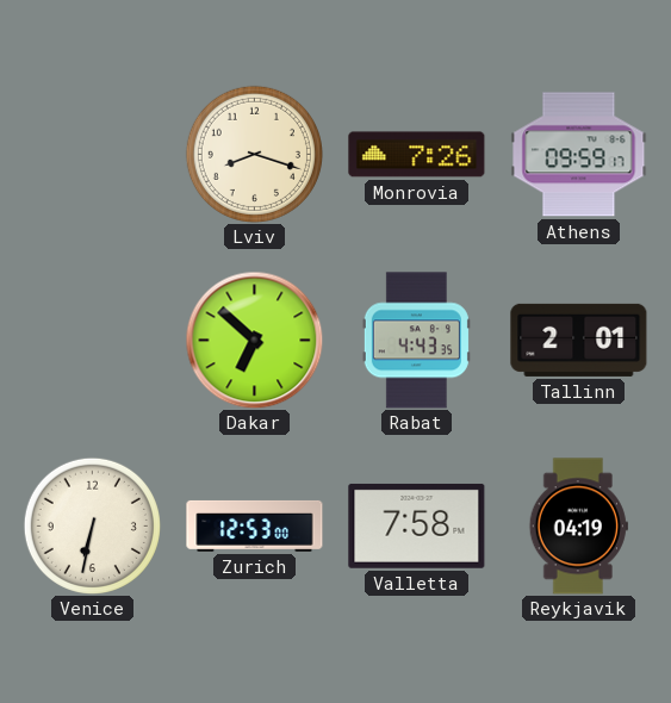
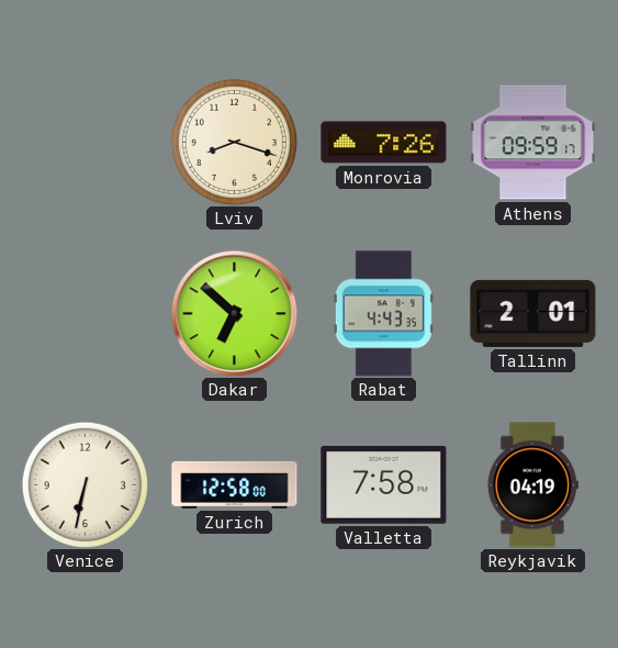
Zurich: 12:53 -> 12:58 (235, 484)
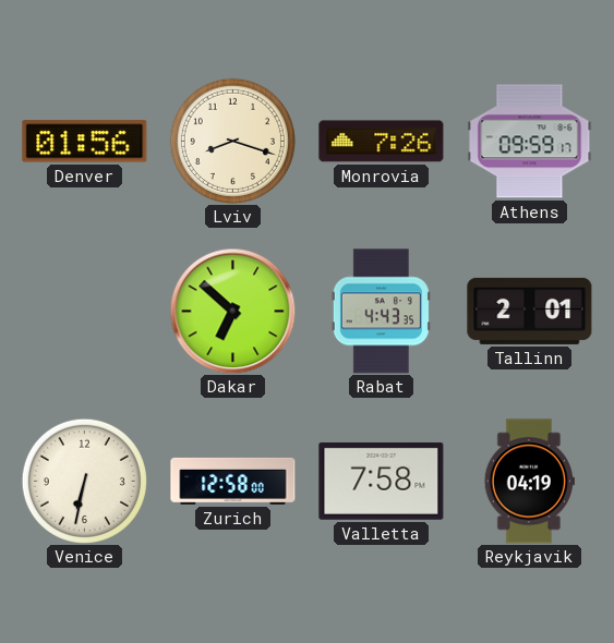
Denver: none -> 01:56 (85, 142)
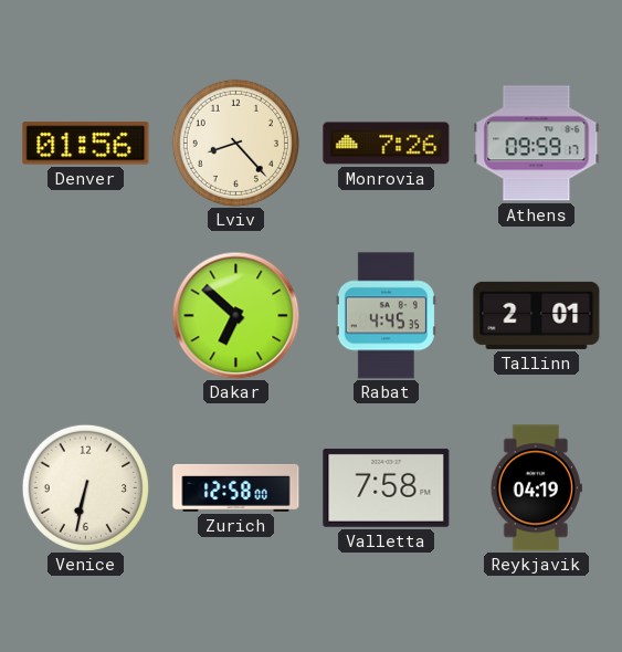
Lviv: 8:18 -> 8:23 (235, 143)
Rabat: 4:43 -> 4:45 (386, 316)
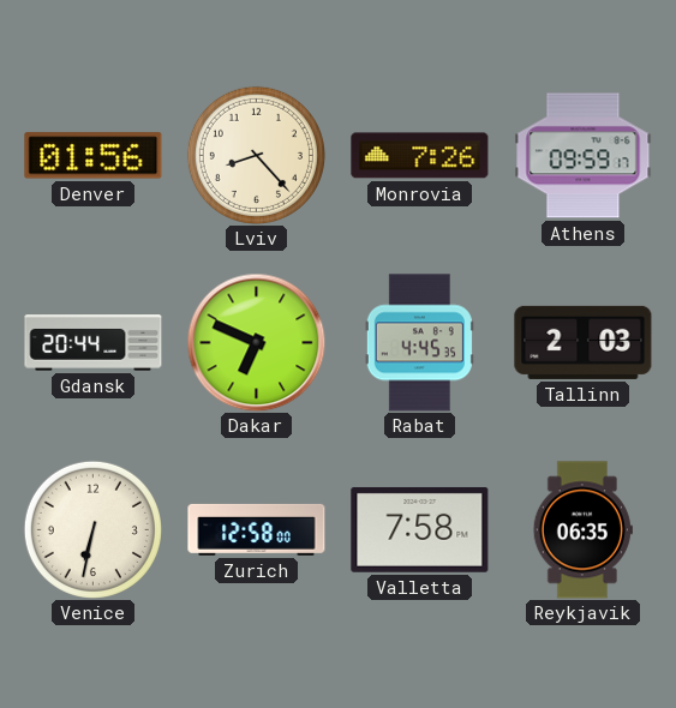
Gdansk: none -> 20:44 (94, 343)
Dakar: 6:52 -> 6:49 (256, 342)
Tallinn: 2:01 -> 2:03 (584, 342)
Reykjavik: 04:19 -> 06:35 (582, 530)
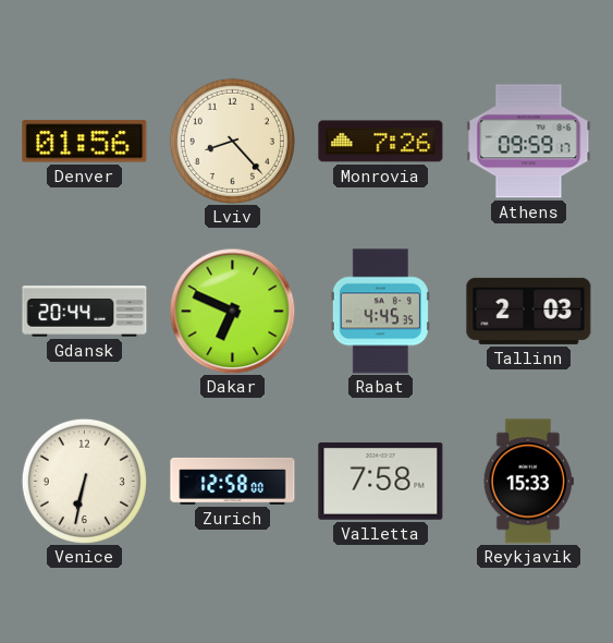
Reykjavik: 06:35 -> 15:33 (528, 482)
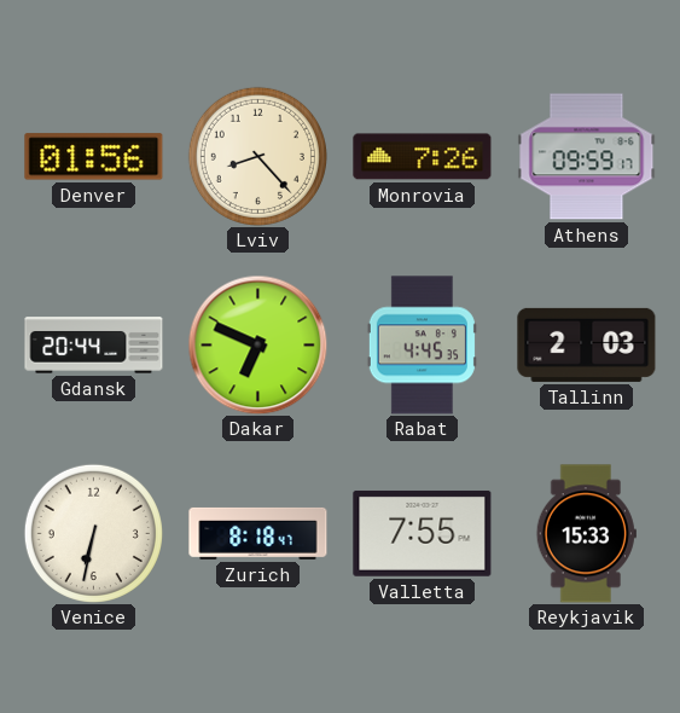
Zurich: 12:58 -> 8:18 (258, 533)
Valletta: 7:58 -> 7:55 (423, 533)
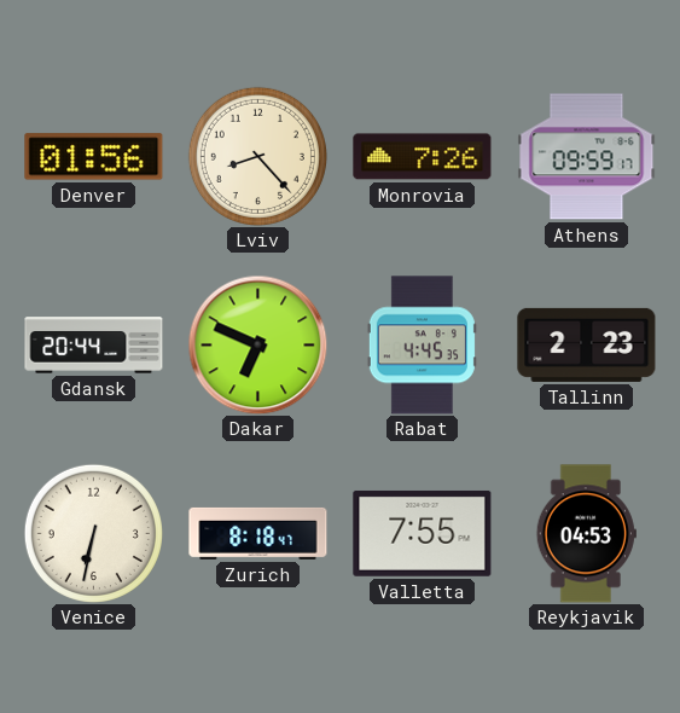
Tallinn: 2:03 -> 2:23 (587, 344)
Reykjavik: 15:33 -> 04:53 (586, 534)
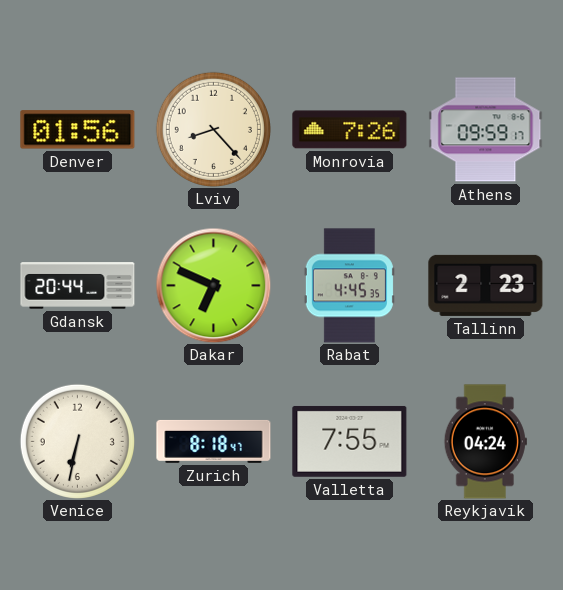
Reykjavik: 04:53 -> 04:24 (485, 442)
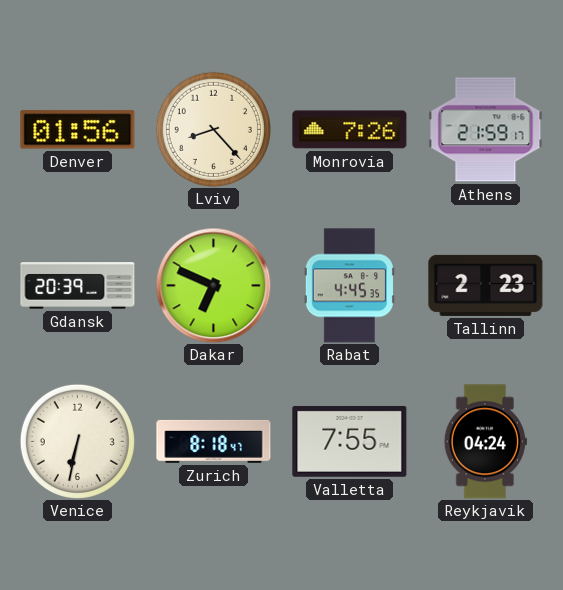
Athens: 09:59 -> 21:59 (486, 130)
Gdansk: 20:44 -> 20:39 (78, 286)
